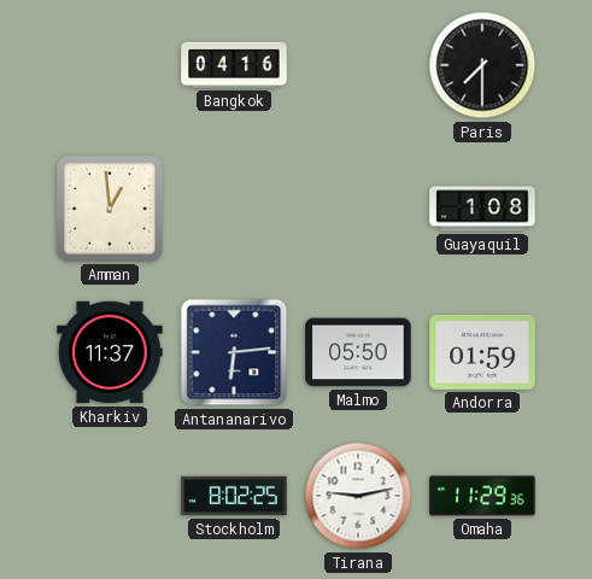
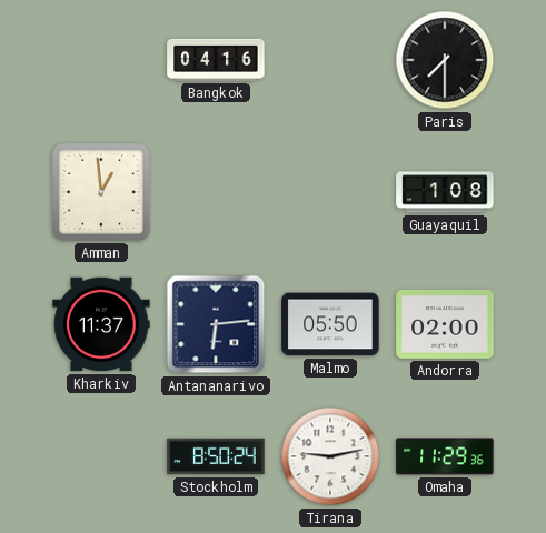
Andorra: 01:59 -> 02:00 (445, 324)
Stockholm: 8:02 -> 8:50 (216, 456)
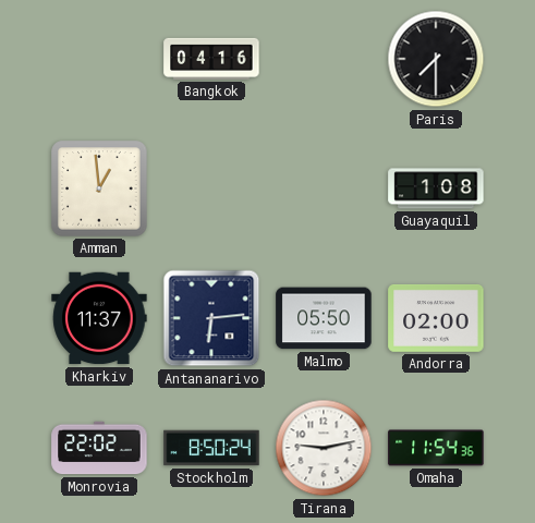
Monrovia: none -> 22:02 (99, 448)
Omaha: 11:29 -> 11:54 (436, 448)
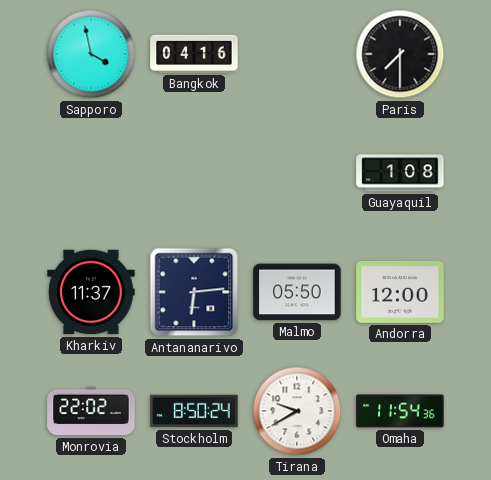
Sapporo: none -> 3:58 (91, 54)
Amman: 12:59 -> none (99, 188)
Andorra: 02:00 -> 12:00 (400, 292)
Tirana: 9:13 -> 9:40 (297, 411)
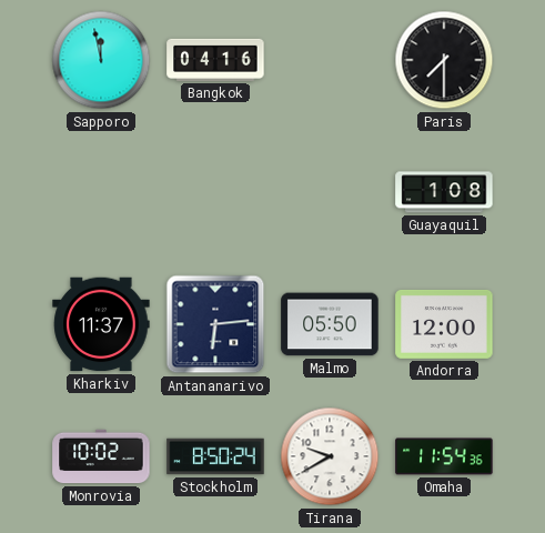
Sapporo: 3:58 -> 11:58 (101, 60)
Monrovia: 22:02 -> 10:02 (101, 456)
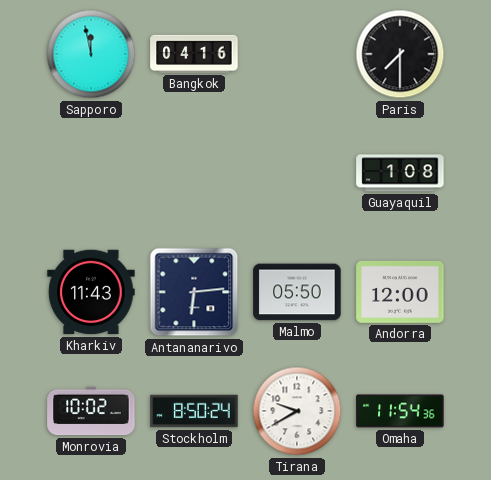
Kharkiv: 11:37 -> 11:43 (91, 292)
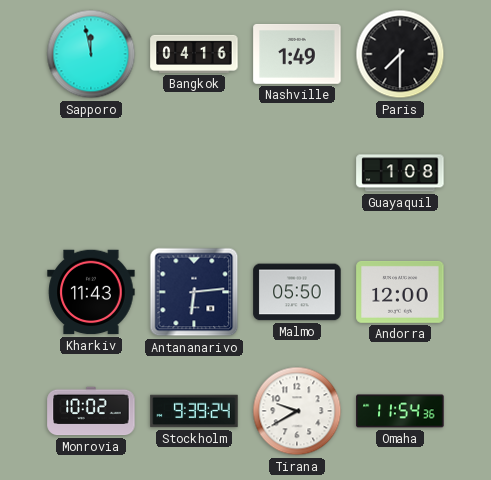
Nashville: none -> 1:49 (297, 54)
Stockholm: 8:50 -> 9:39 (194, 411)
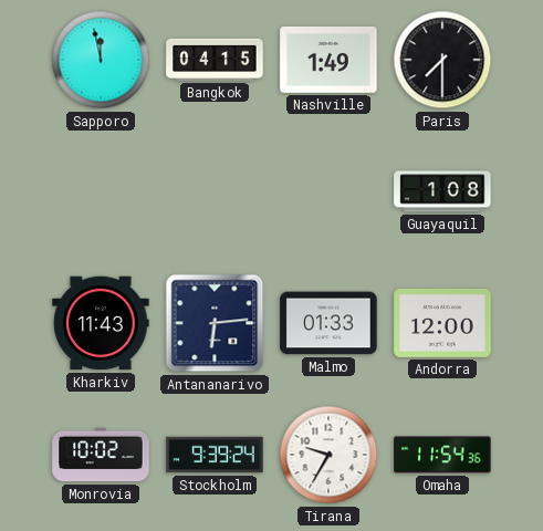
Bangkok: 04:16 -> 04:15 (215, 60)
Malmo: 05:50 -> 01:33 (328, 323)
Tirana: 9:40 -> 9:35 (328, 455)
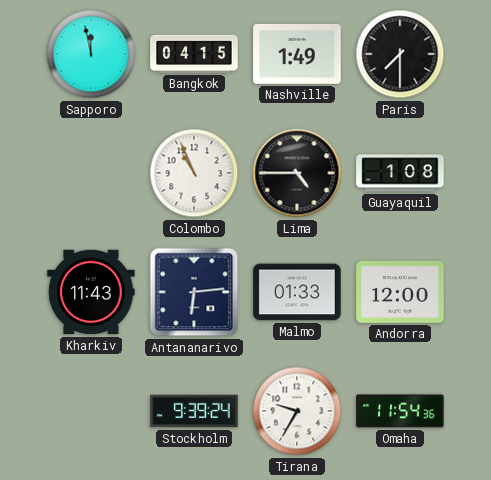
Colombo: none -> 10:56 (194, 173)
Lima: none -> 4:45 (297, 173)
Monrovia: 10:02 -> none (101, 455)
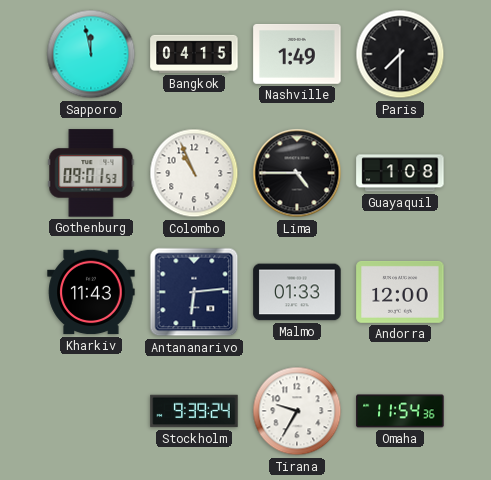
Gothenburg: none -> 09:01 (91, 173)
